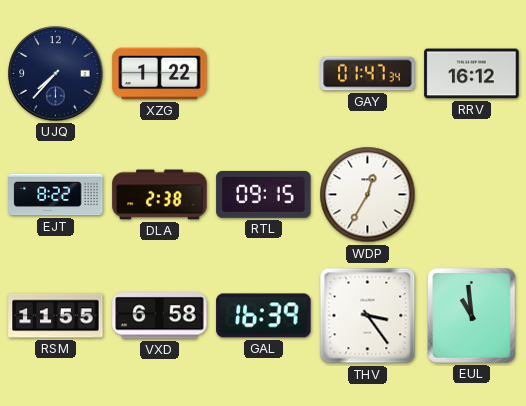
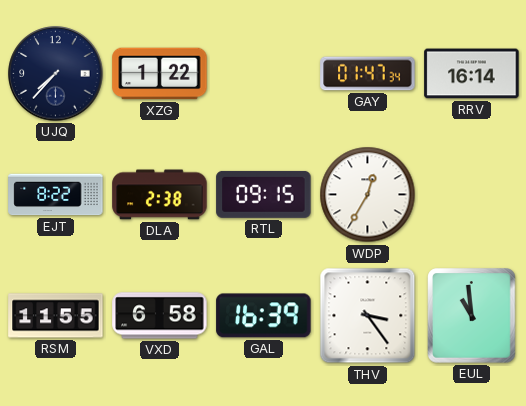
RRV: 16:12 -> 16:14 (472, 74)
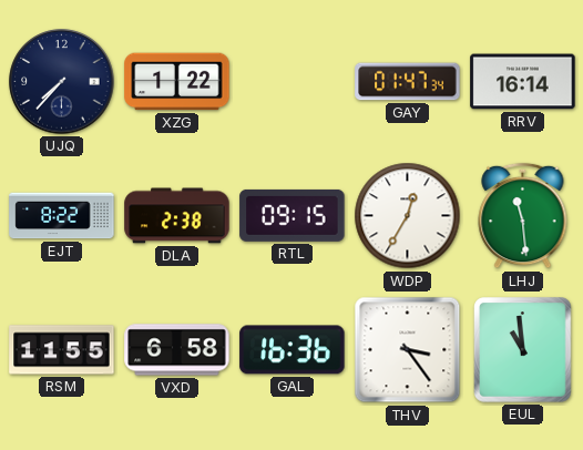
LHJ: none -> 11:29 (523, 216)
GAL: 16:39 -> 16:36 (293, 350)
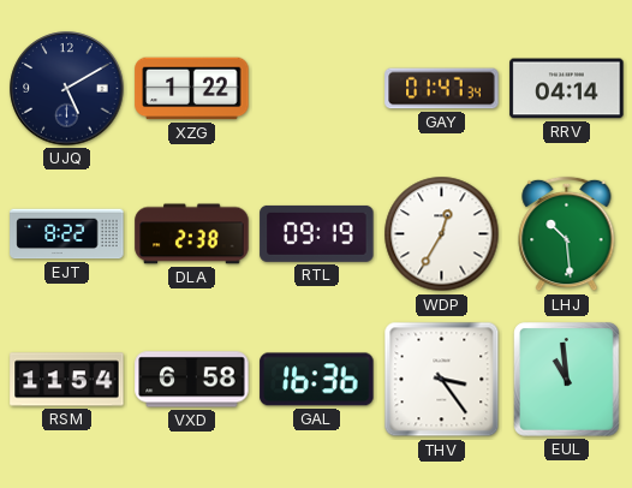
UJQ: 7:37 -> 5:10 (67, 89)
RRV: 16:14 -> 04:14 (567, 89)
RTL: 09:15 -> 09:19 (317, 233)
LHJ: 11:29 -> 10:29 (567, 234)
RSM: 11:55 -> 11:54 (67, 380)
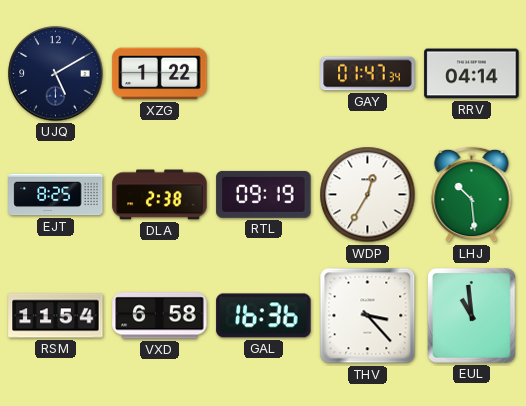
EJT: 8:22 -> 8:25 (56, 195)
THV: 3:24 -> 3:23 (368, 316)
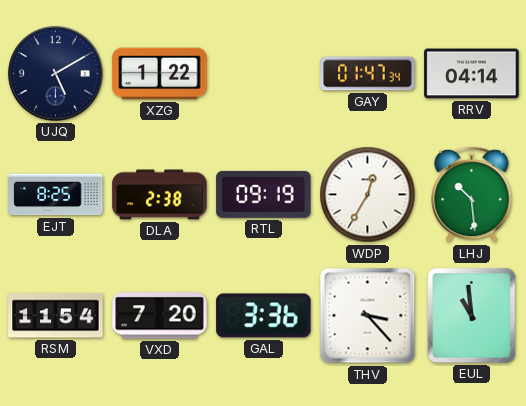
VXD: 6:58 -> 7:20 (160, 316)
GAL: 16:36 -> 3:36 (264, 316)
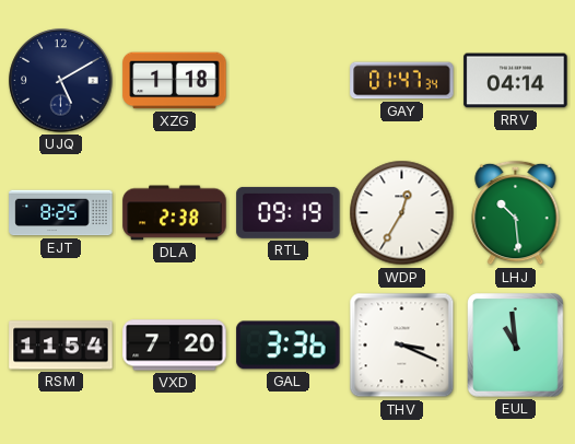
XZG: 1:22 -> 1:18 (175, 81)
THV: 3:23 -> 3:19 (402, 346)
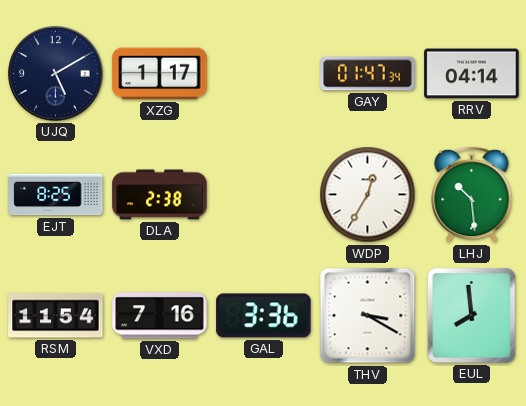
XZG: 1:18 -> 1:17 (160, 74)
RTL: 09:19 -> none (289, 212)
VXD: 7:20 -> 7:16 (160, 316)
THV: 3:19 -> 3:20 (368, 316)
EUL: 10:59 -> 7:59 (472, 316)
